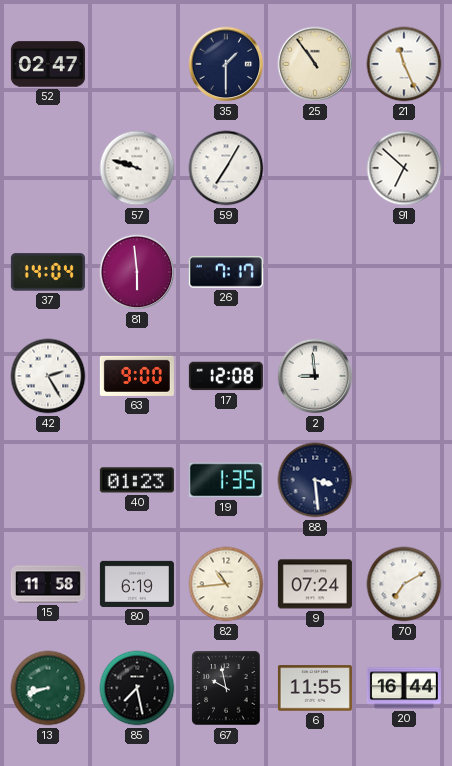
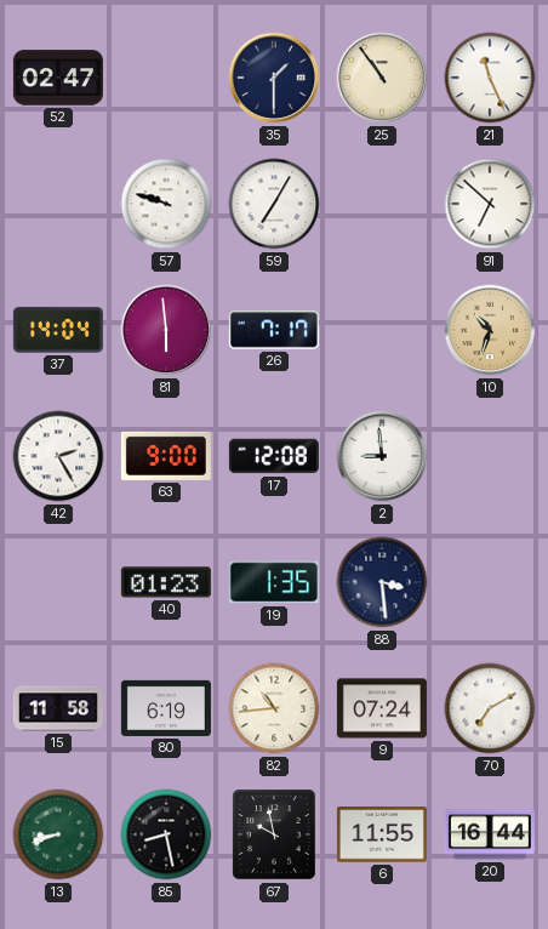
10: none -> 10:33 (490, 330)
85: 7:28 -> 8:28 (166, 834)
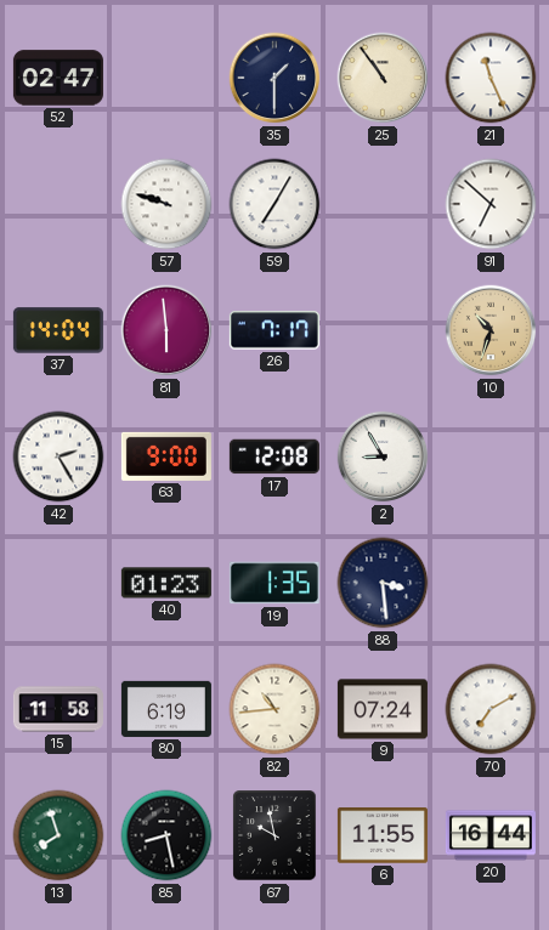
2: 8:59 -> 8:55 (383, 457)
13: 8:42 -> 7:57 (58, 835)
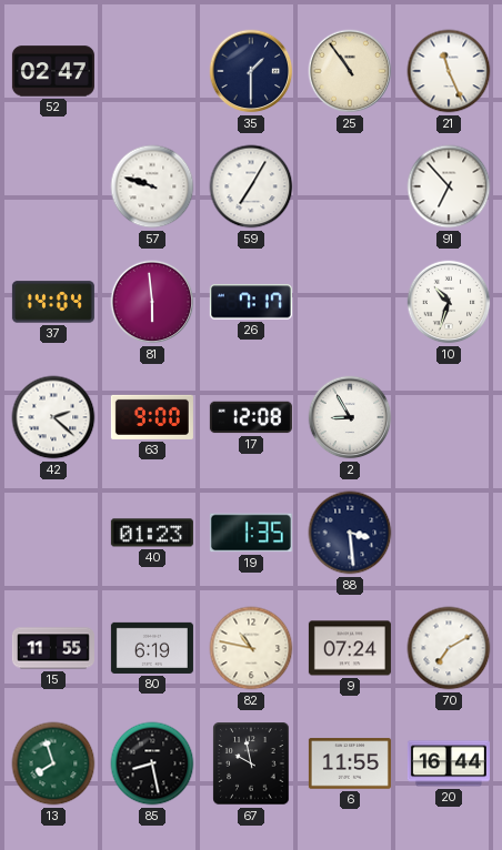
91: 6:52 -> 6:53 (449, 186)
10 dial: champagne -> white (449, 302)
42: 2:25 -> 2:22 (53, 417)
15: 11:58 -> 11:55 (53, 648)
82: 10:44 -> 10:47 (251, 648)
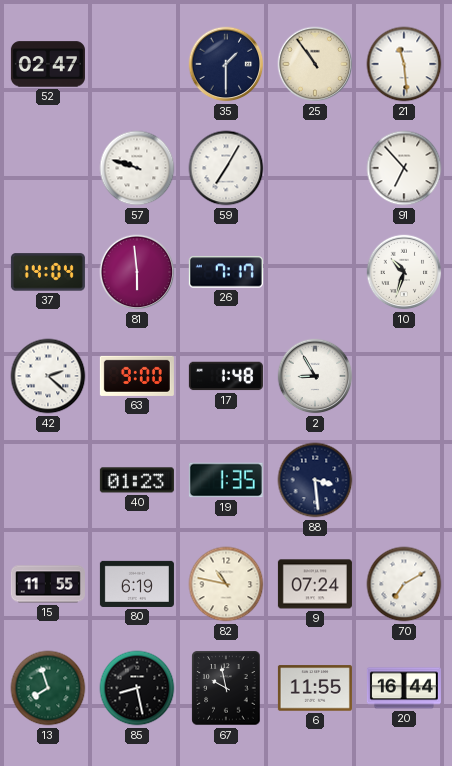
21: 11:26 -> 11:29 (404, 64)
17: 12:08 -> 1:48 (226, 376)
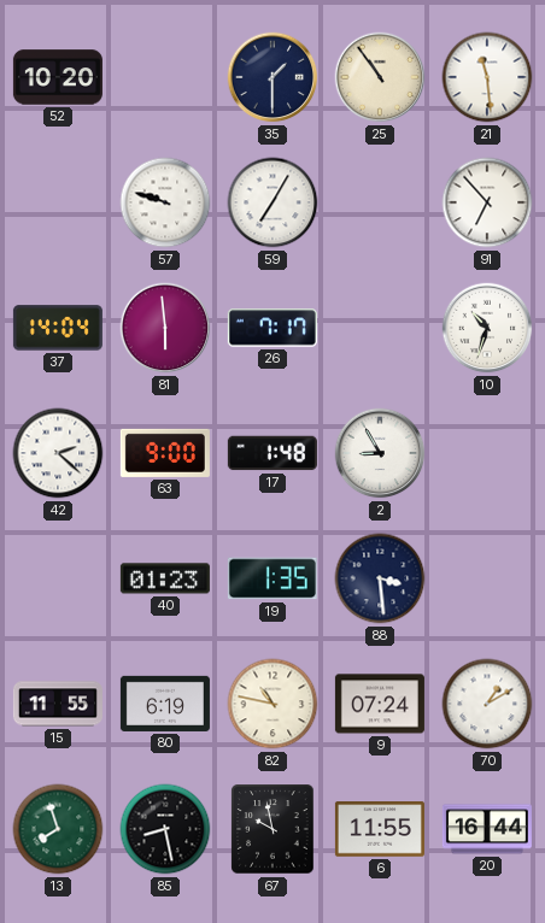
52: 02:47 -> 10:20 (58, 77)
70: 7:10 -> 1:10 (487, 704)
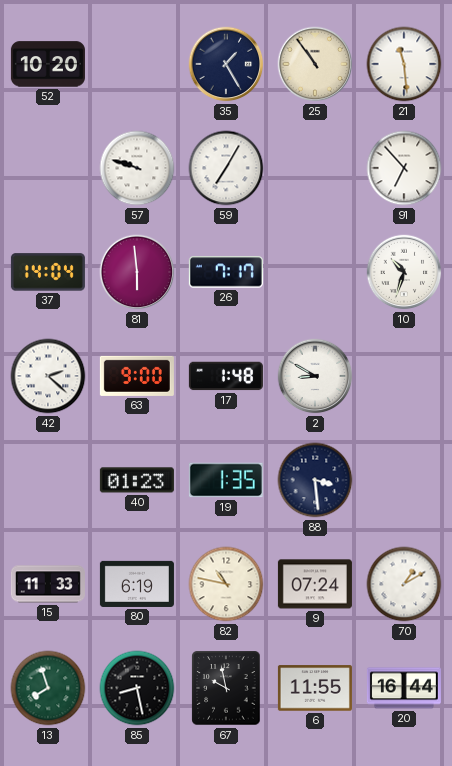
35: 1:30 -> 1:25 (226, 64)
2: 8:55 -> 8:50 (315, 376)
15: 11:55 -> 11:33 (48, 584)
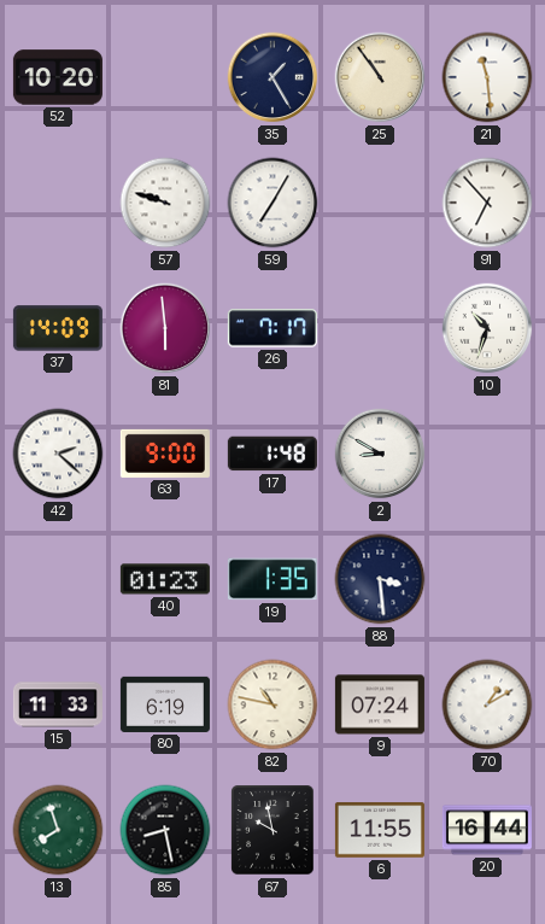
37: 14:04 -> 14:09 (58, 328)
